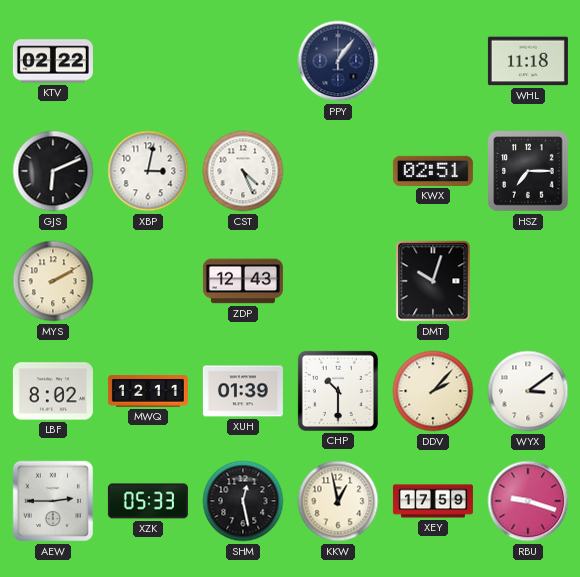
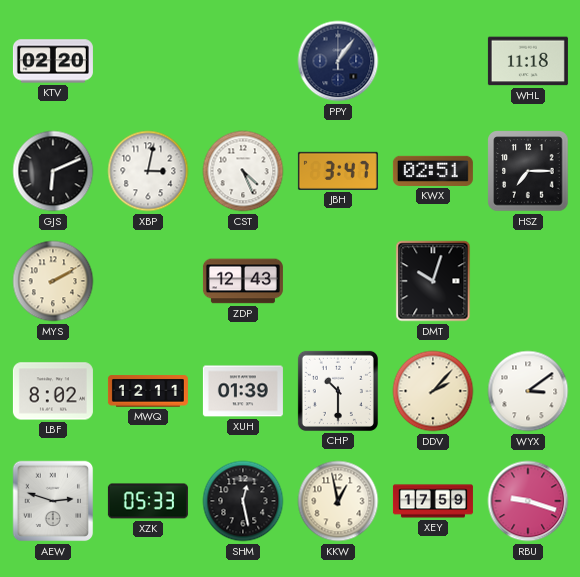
KTV: 02:22 -> 02:20 (53, 61)
JBH: none -> 3:47 (338, 171)
AEW: 2:45 -> 2:48 (53, 501)
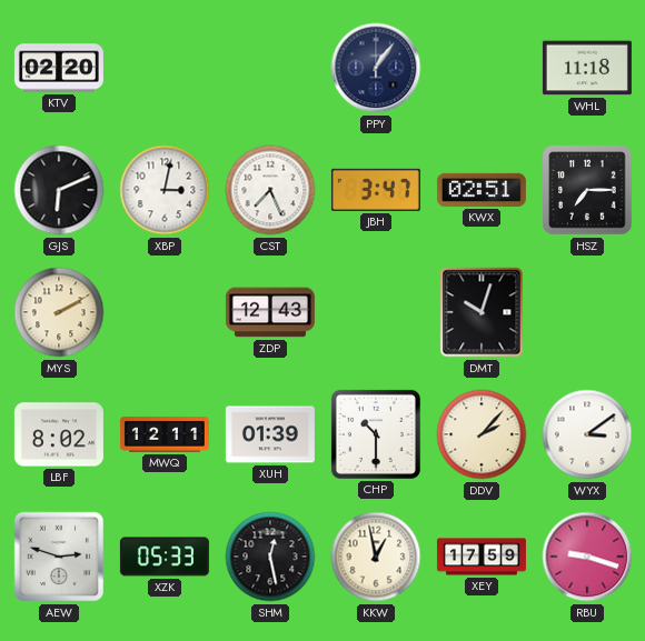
CST: 4:26 -> 7:26 (270, 190)
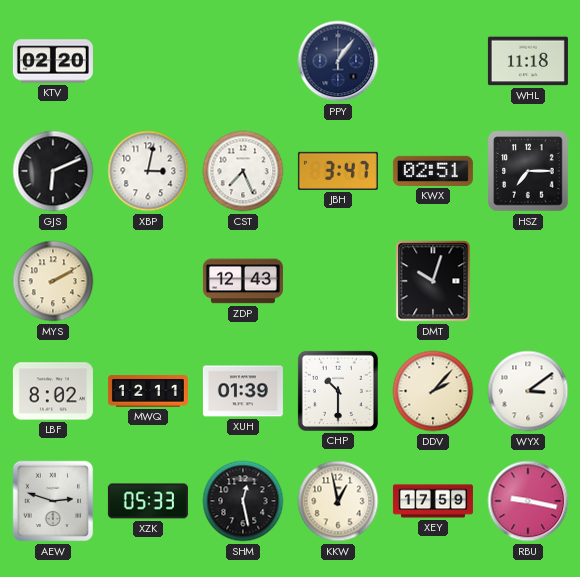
RBU: 9:18 -> 9:17 (528, 501)
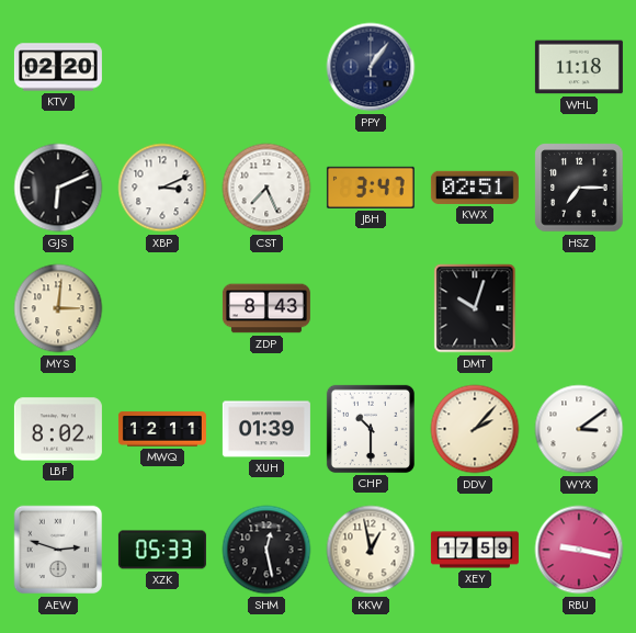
XBP: 3:02 -> 3:11 (162, 188)
MYS: 2:10 -> 3:01 (58, 308)
ZDP: 12:43 -> 8:43 (266, 308)
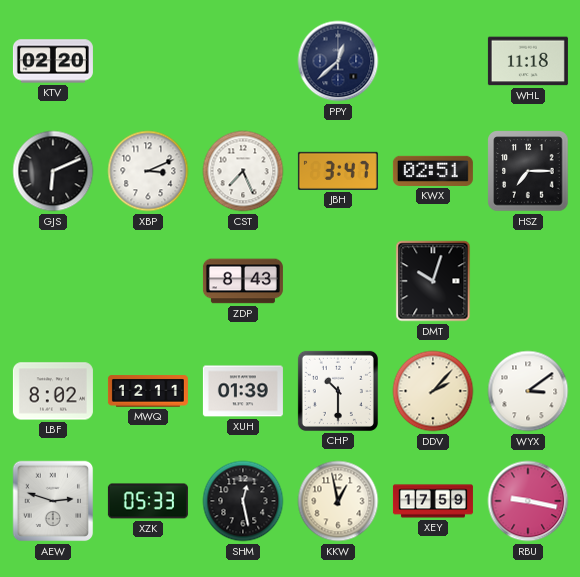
PPY: 1:06 -> 12:38 (338, 61)
MYS: 3:01 -> none (58, 308)
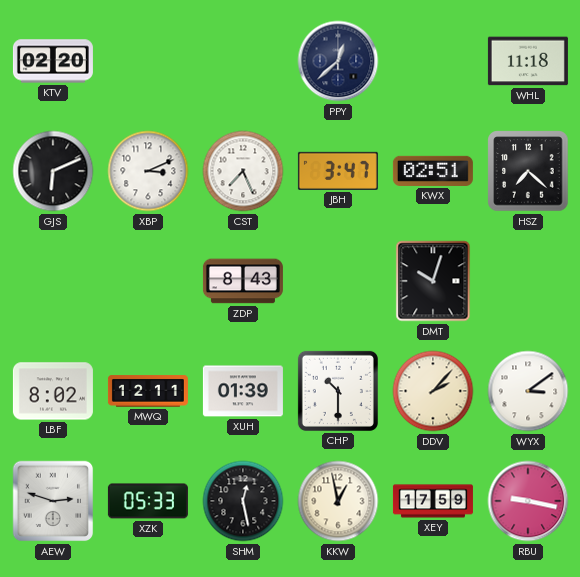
HSZ: 7:15 -> 7:22 (528, 171)
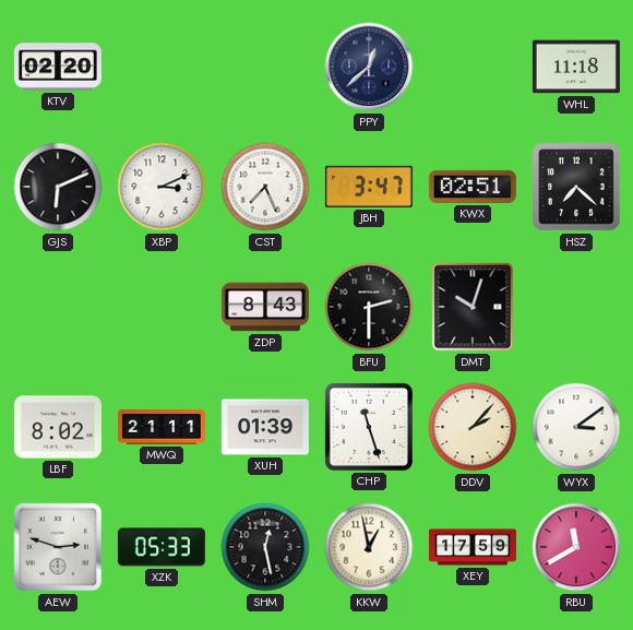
BFU: none -> 2:30 (369, 307)
MWQ: 12:11 -> 21:11 (162, 427)
CHP: 10:30 -> 11:27 (369, 427)
RBU: 9:17 -> 11:40 (576, 547)
